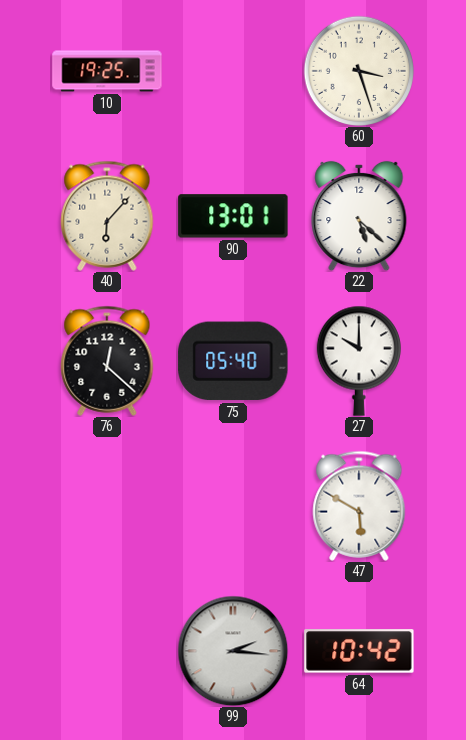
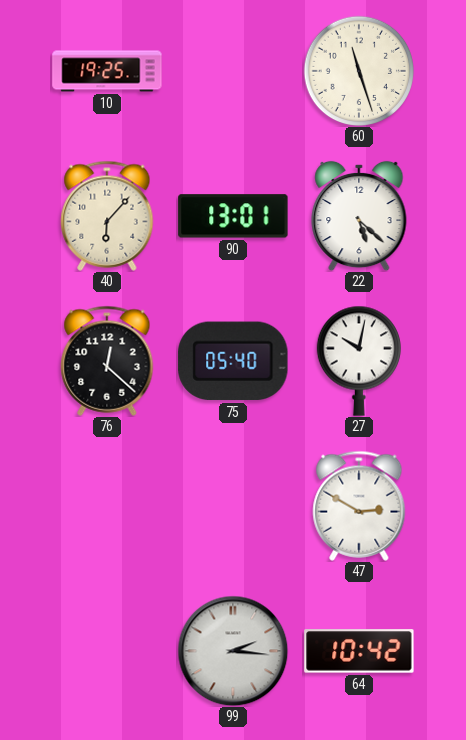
60: 3:27 -> 11:27 (358, 70)
27: 10:00 -> 10:02 (359, 361)
47: 5:50 -> 2:50 (359, 506)
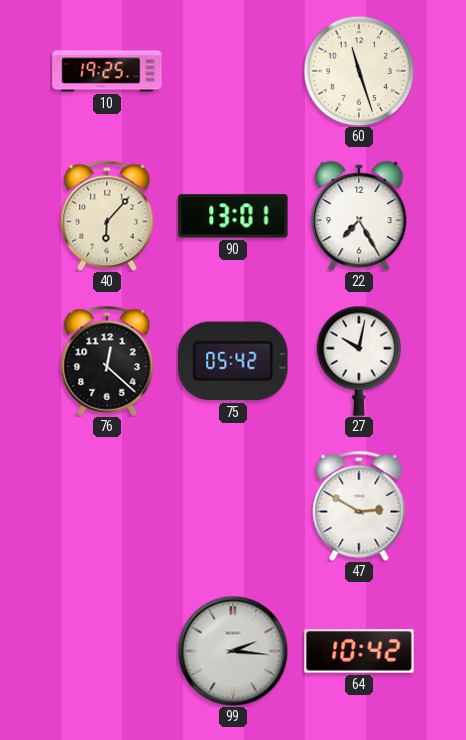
22: 5:22 -> 7:25 (359, 216)
75: 05:40 -> 05:42 (233, 361)
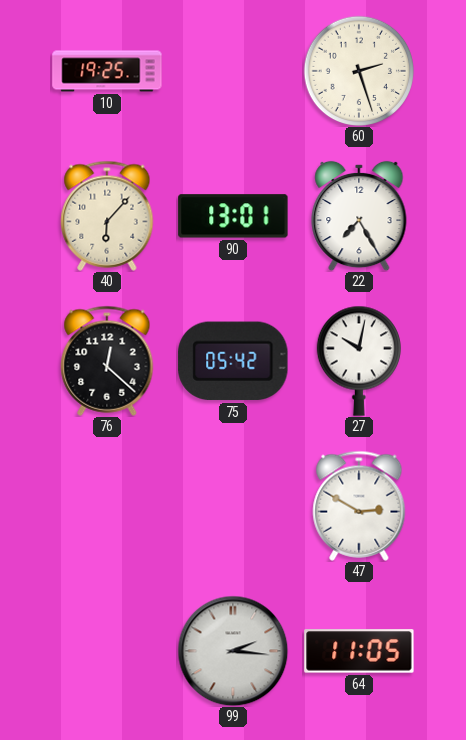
60: 11:27 -> 2:27 (358, 70)
64: 10:42 -> 11:05 (359, 651)
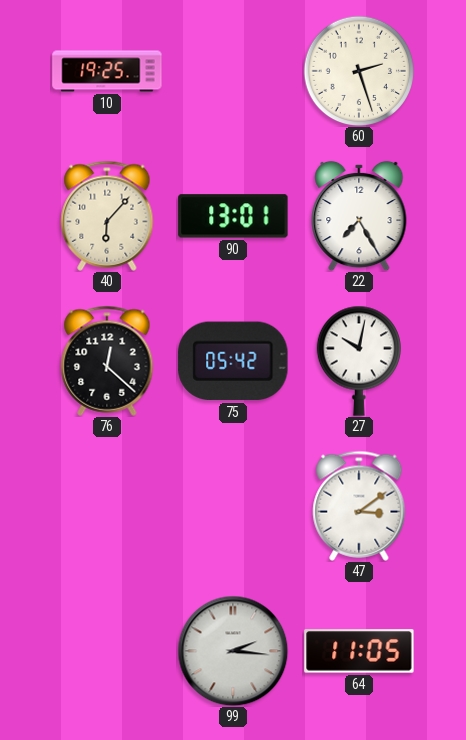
47: 2:50 -> 3:09 (359, 506)
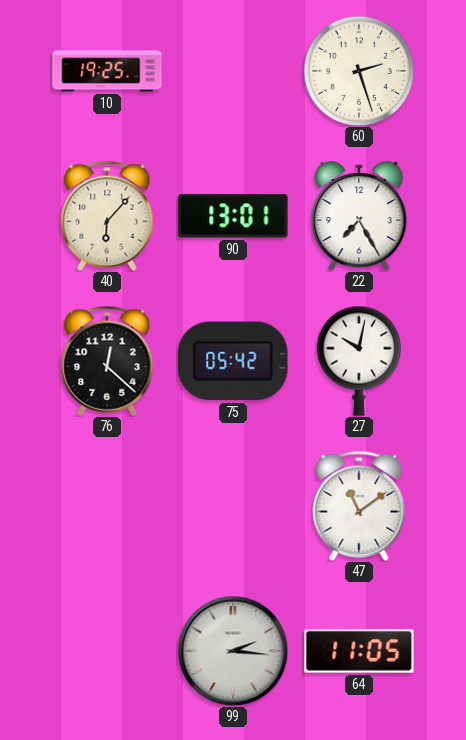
47: 3:09 -> 11:09 (359, 506)
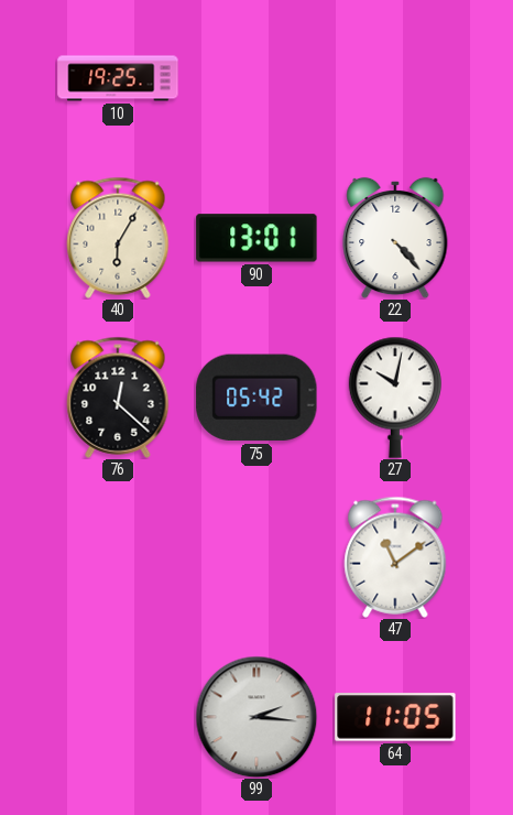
60: 2:27 -> none (358, 70)
40: 6:07 -> 6:05 (118, 238)
22: 7:25 -> 4:23 (395, 238)
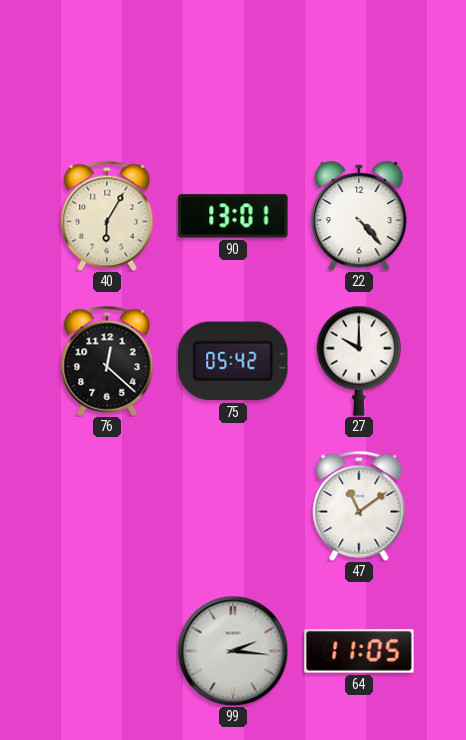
10: 19:25 -> none (118, 78)
27: 10:02 -> 10:00 (359, 361)
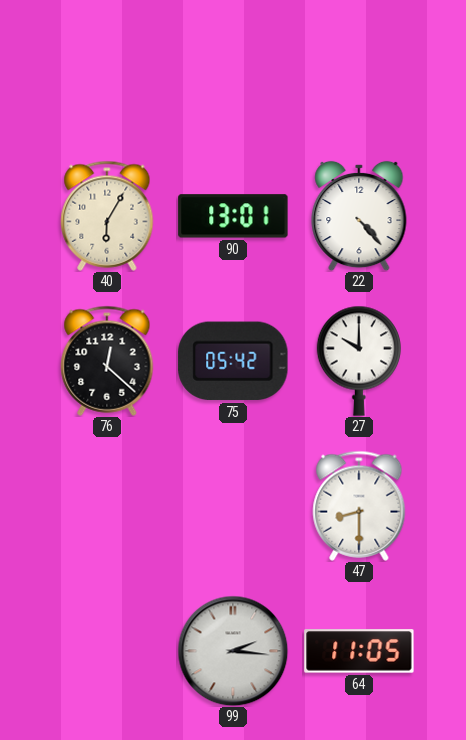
47: 11:09 -> 8:30 (359, 506)
